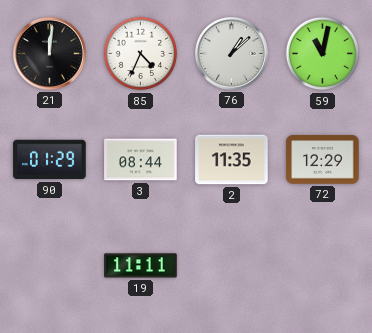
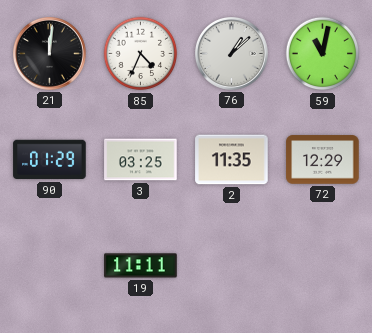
3: 08:44 -> 03:25 (141, 160)
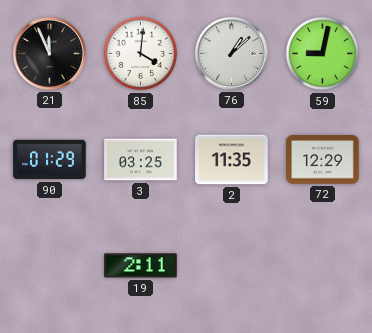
21: 12:01 -> 11:56 (50, 54)
85: 4:34 -> 4:01 (141, 54)
59: 11:02 -> 9:02 (323, 54)
19: 11:11 -> 2:11 (141, 266)
